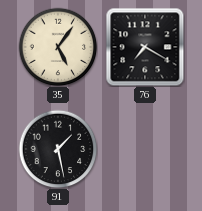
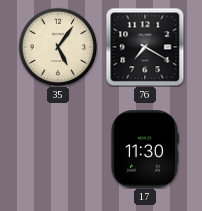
91: 1:28 -> none (58, 149)
17: none -> 11:30 (144, 149)
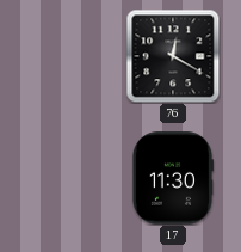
35: 5:06 -> none (58, 47)
76: 7:20 -> 12:20 (173, 56)
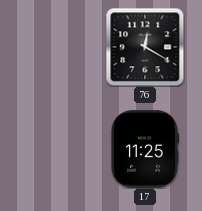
17: 11:30 -> 11:25 (144, 149)
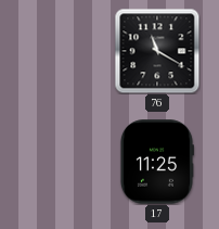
76: 12:20 -> 11:20 (157, 51)
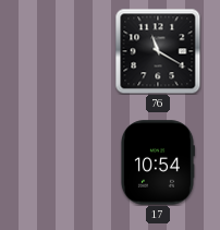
17: 11:25 -> 10:54 (157, 162)
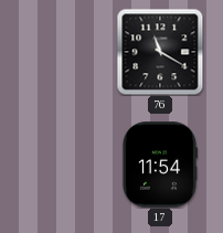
17: 10:54 -> 11:54 (159, 165)
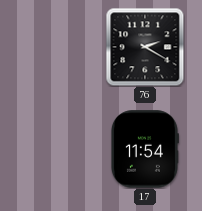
76: 11:20 -> 2:20 (145, 47)
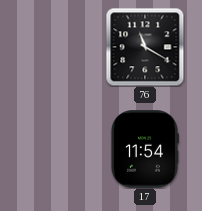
76: 2:20 -> 11:20 (145, 47)
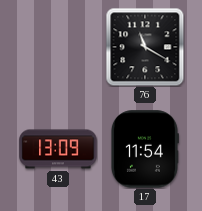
43: none -> 13:09 (58, 149)
